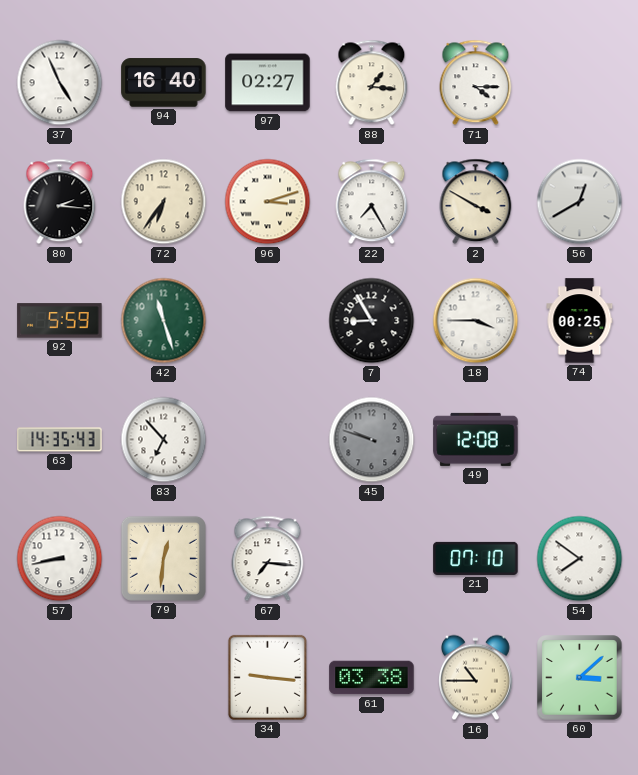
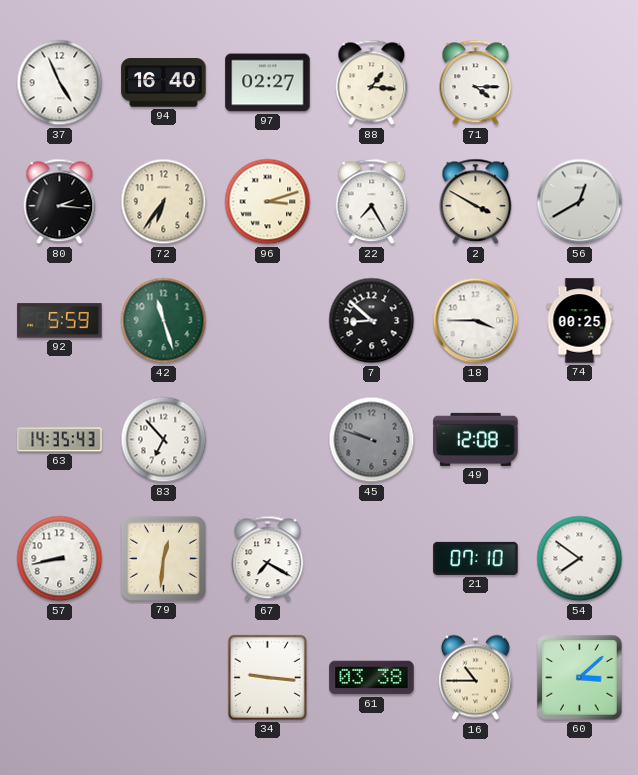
7: 8:55 -> 8:52 (372, 321)
67: 7:16 -> 7:20 (268, 559)
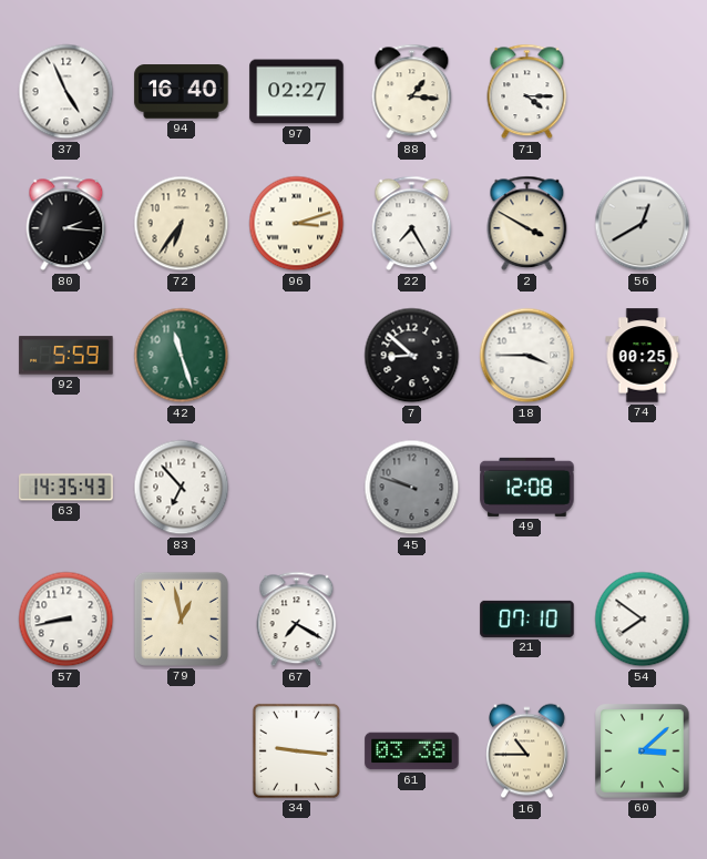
79: 12:31 -> 12:58 (181, 618)
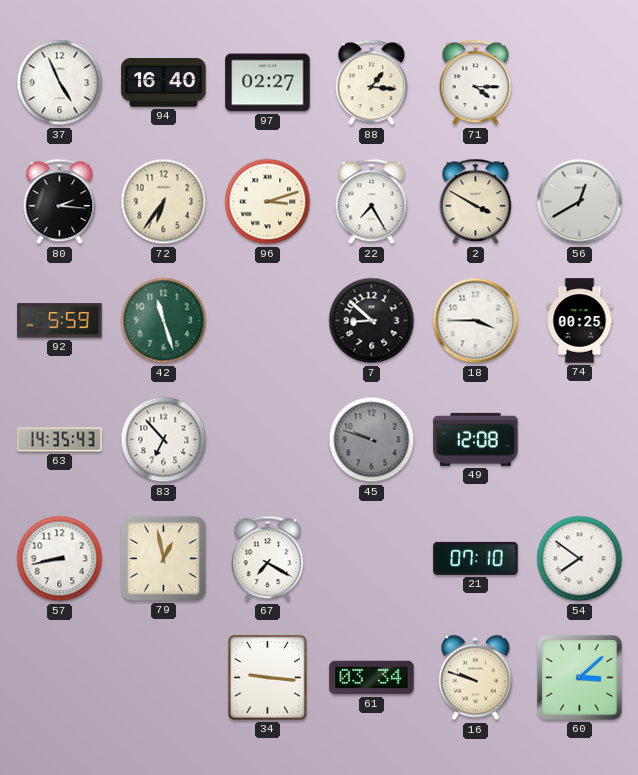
61: 03:38 -> 03:34 (372, 678)
16: 10:45 -> 9:48 (476, 678)
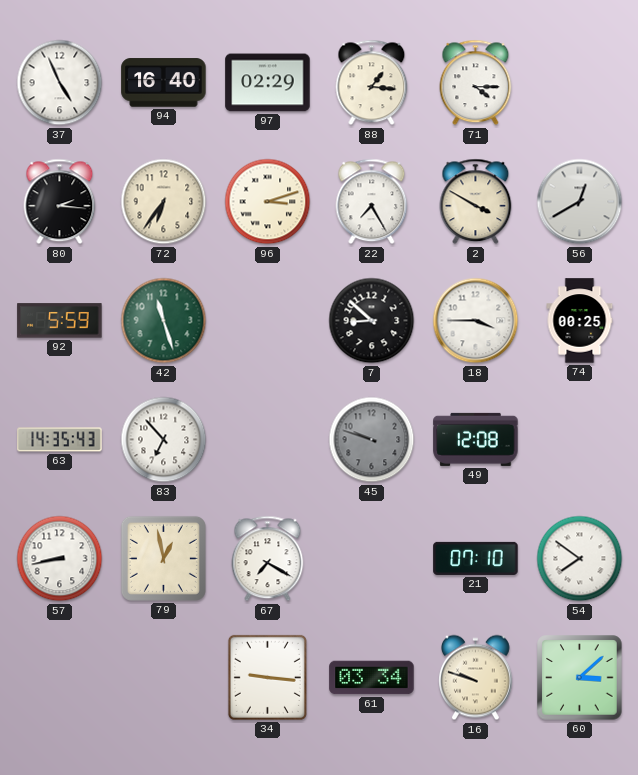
97: 02:27 -> 02:29 (268, 83)
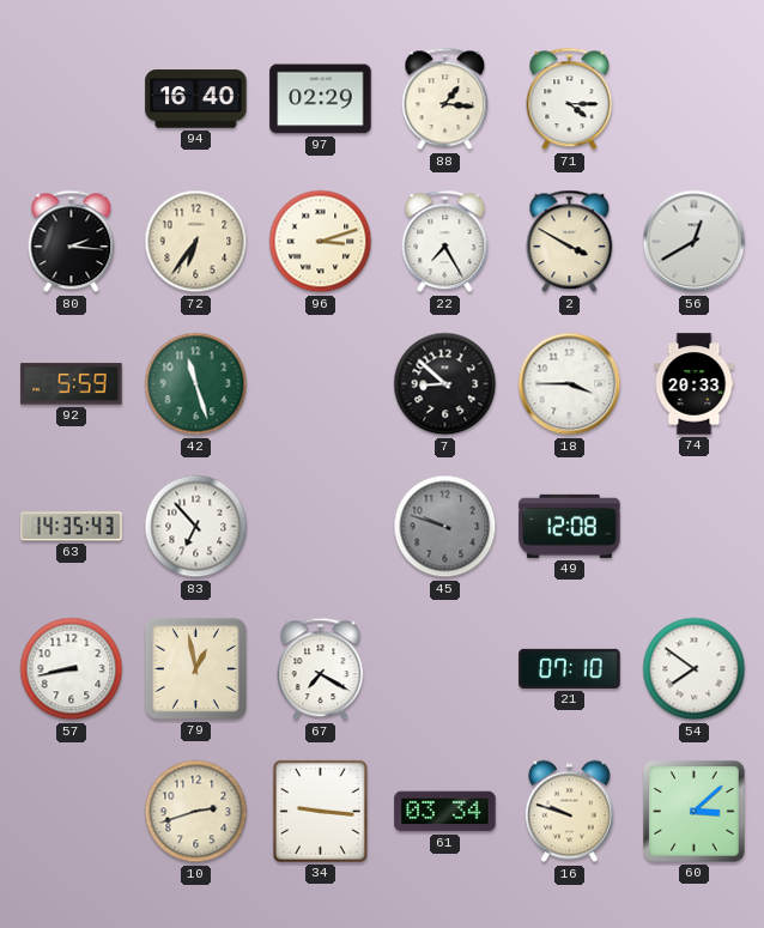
37: 4:56 -> none (60, 83)
74: 00:25 -> 20:33 (695, 384)
10: none -> 2:42 (196, 812)
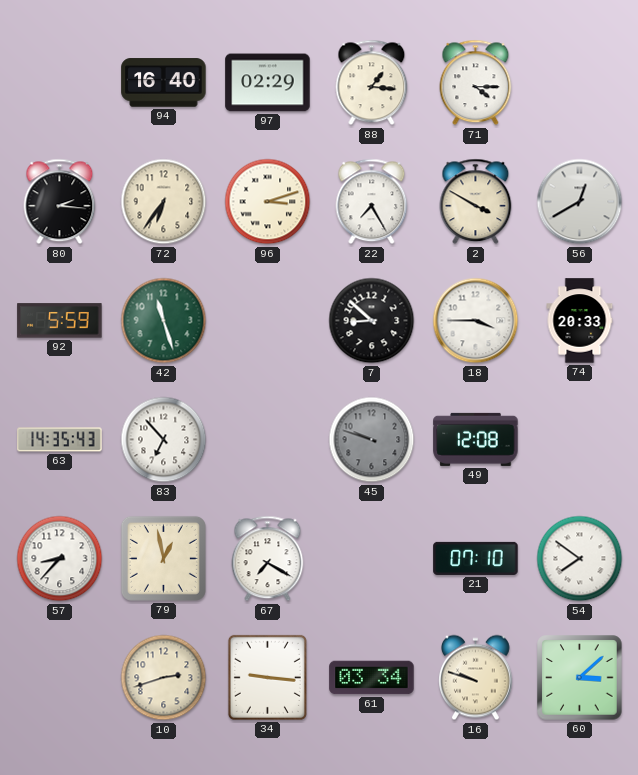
57: 8:43 -> 8:37 (60, 559)
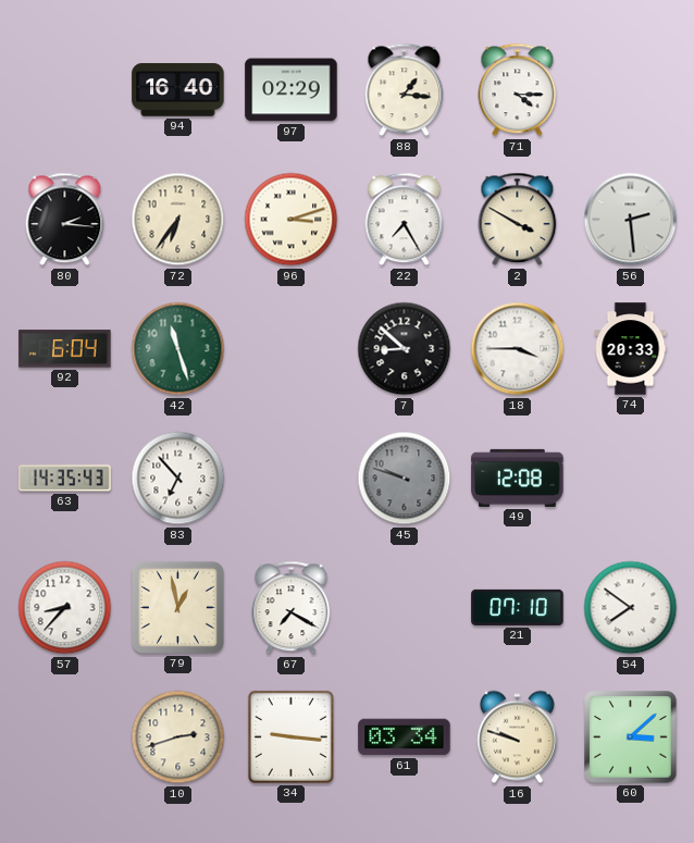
56: 12:40 -> 2:29 (631, 220)
92: 5:59 -> 6:04 (65, 349)
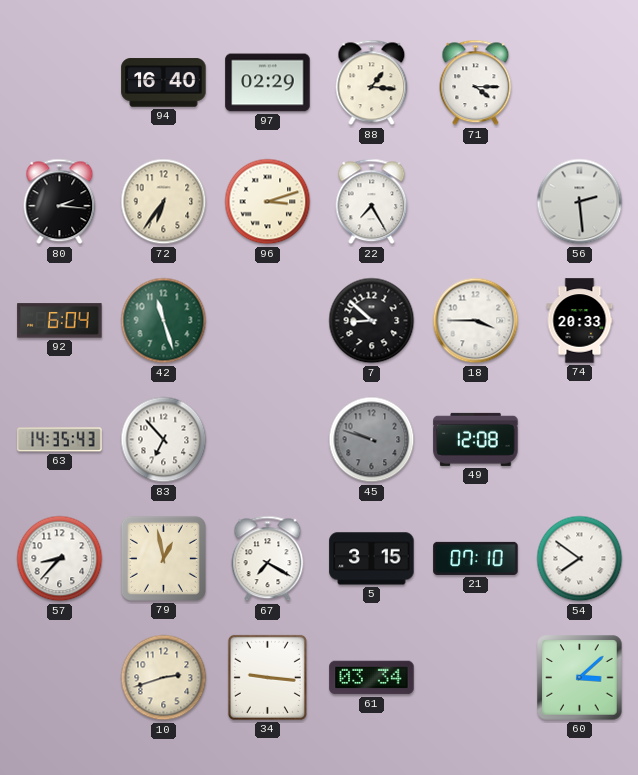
2: 3:50 -> none (518, 220)
5: none -> 3:15 (372, 559)
16: 9:48 -> none (518, 737)
